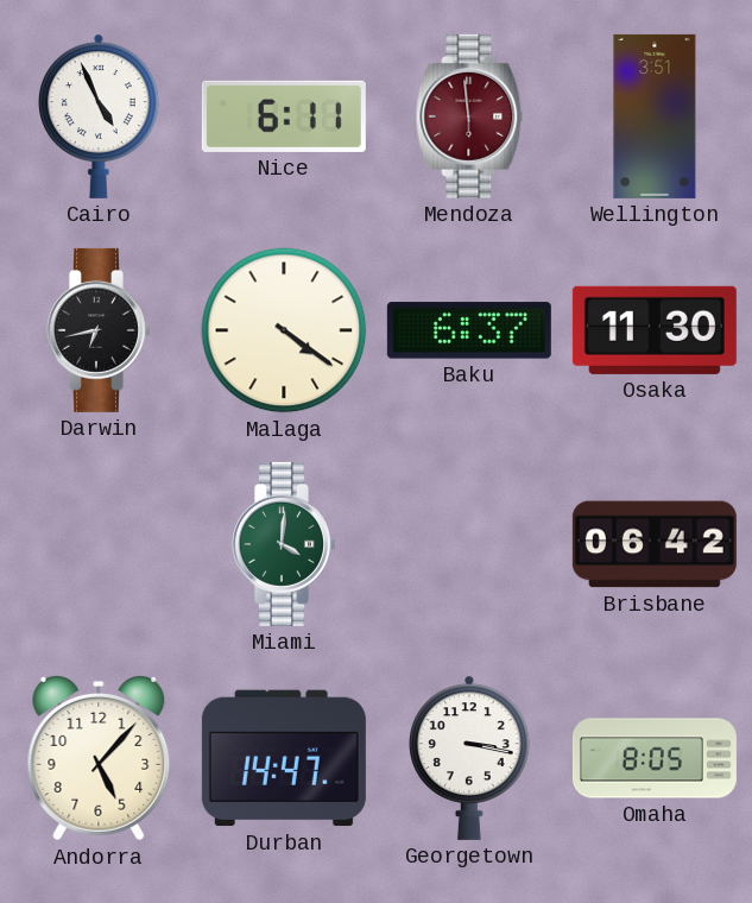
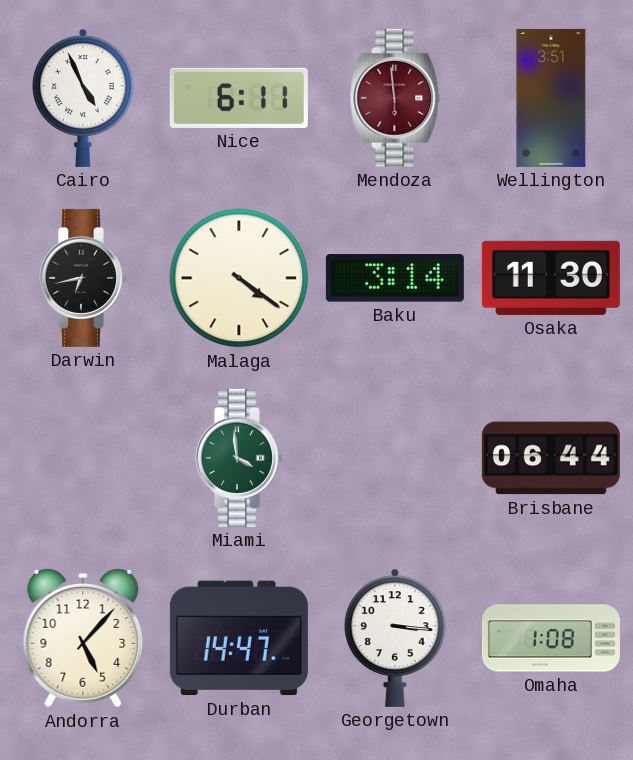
Baku: 6:37 -> 3:14 (395, 278)
Miami: 4:01 -> 3:59 (240, 458)
Brisbane: 06:42 -> 06:44 (551, 458)
Georgetown: 3:17 -> 3:16 (396, 638)
Omaha: 8:05 -> 1:08 (551, 638)
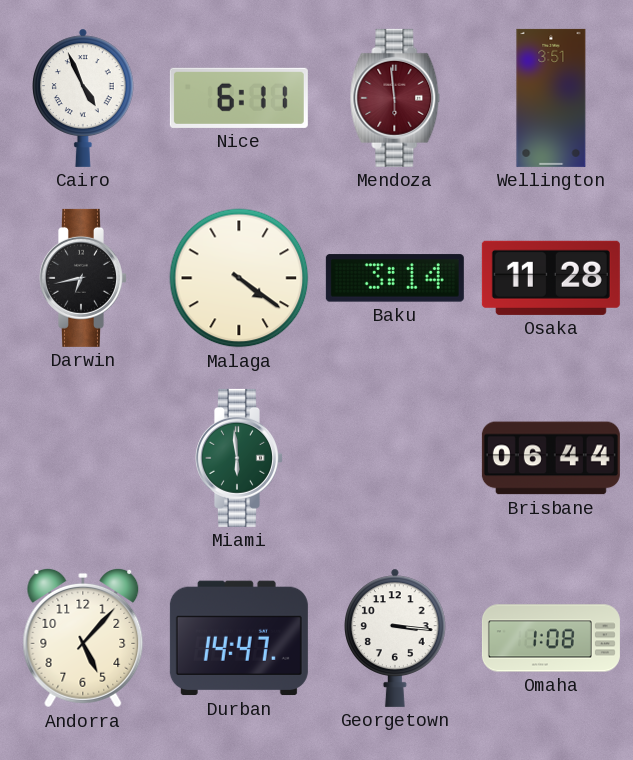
Osaka: 11:30 -> 11:28 (551, 278)
Miami: 3:59 -> 5:59 (240, 458)
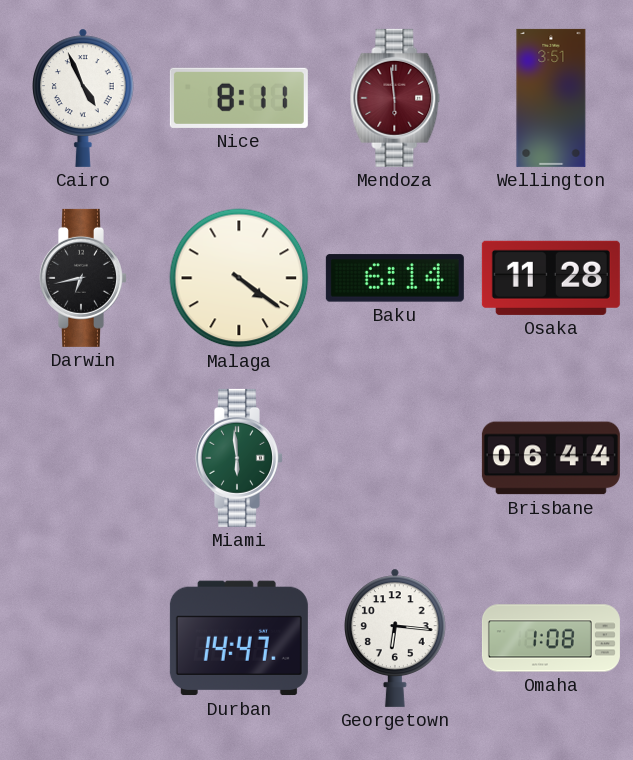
Nice: 6:11 -> 8:11 (239, 98)
Baku: 3:14 -> 6:14 (395, 278)
Andorra: 5:07 -> none (83, 638)
Georgetown: 3:16 -> 6:16 (396, 638)
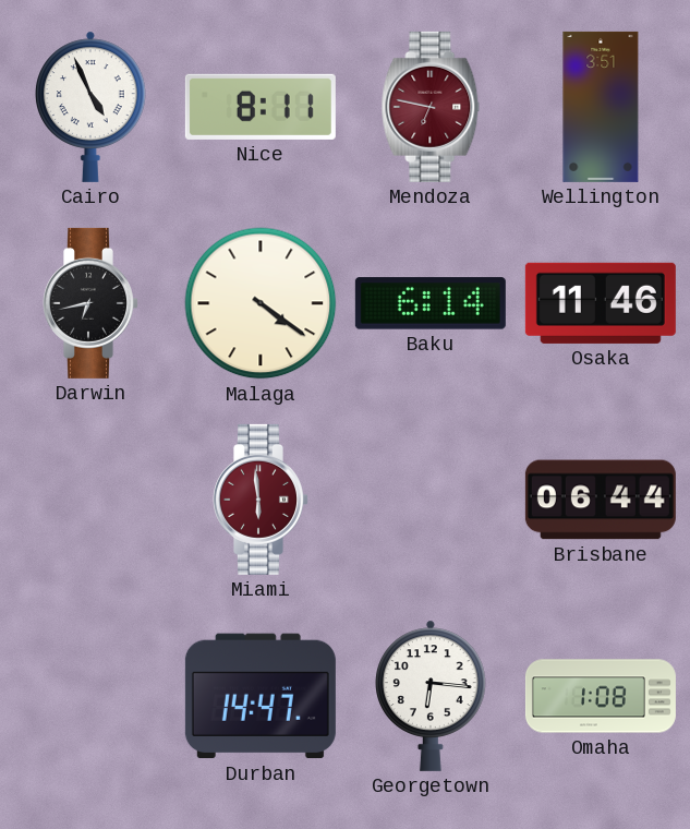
Mendoza: 5:59 -> 6:47 (431, 107)
Osaka: 11:28 -> 11:46 (601, 303)
Miami dial: green -> burgundy (262, 500)
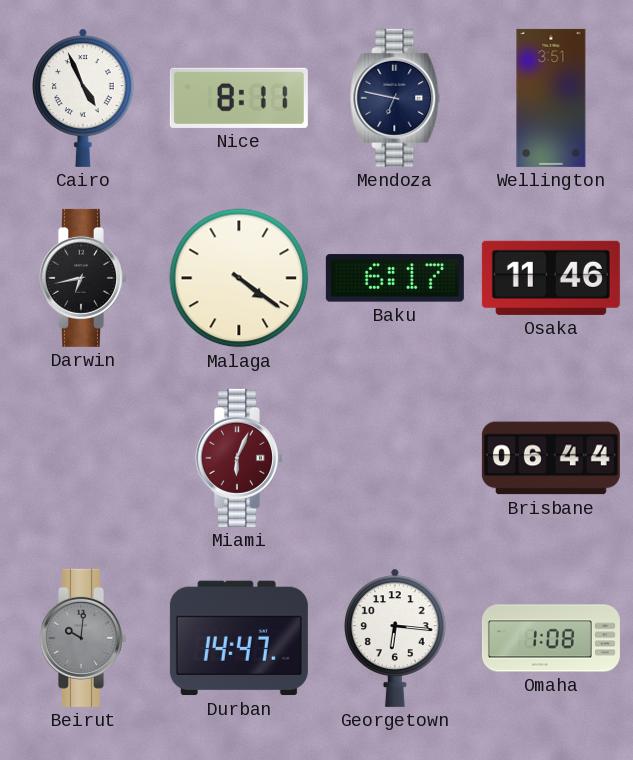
Mendoza dial: burgundy -> navy (395, 98)
Baku: 6:14 -> 6:17 (395, 278)
Miami: 5:59 -> 6:04 (240, 458)
Beirut: none -> 10:01 (84, 638)
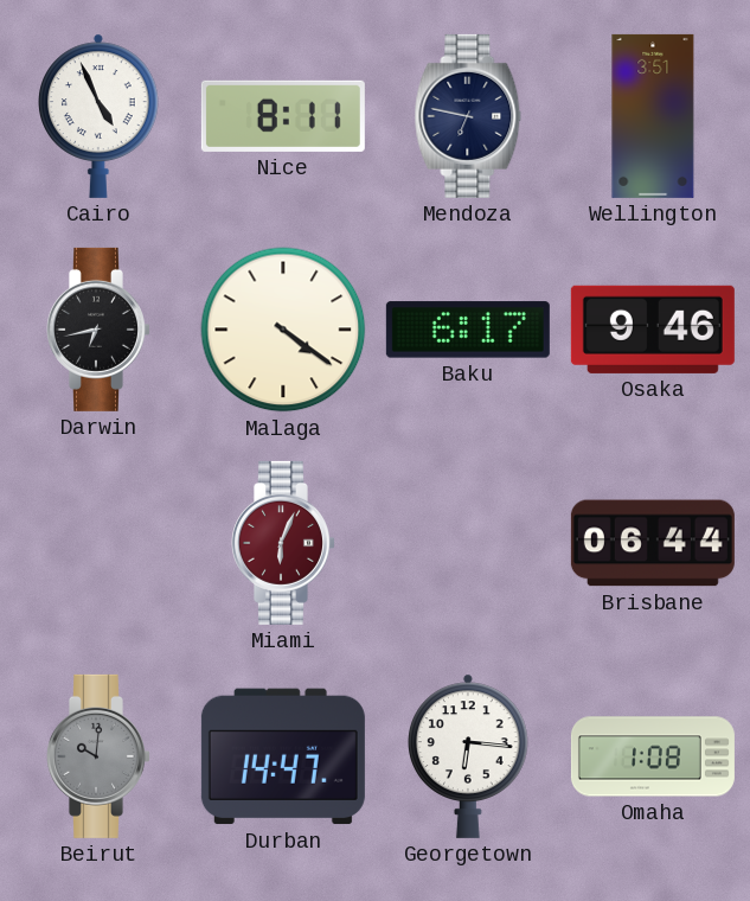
Osaka: 11:46 -> 9:46 (653, 330)
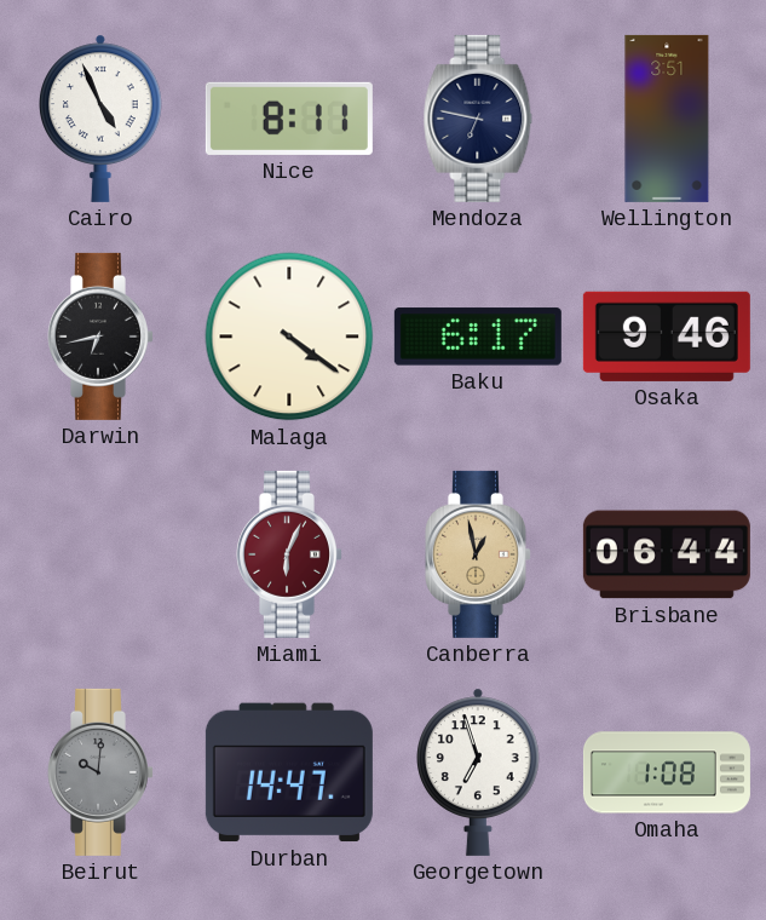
Canberra: none -> 12:58 (479, 554)
Georgetown: 6:16 -> 6:57 (479, 772)
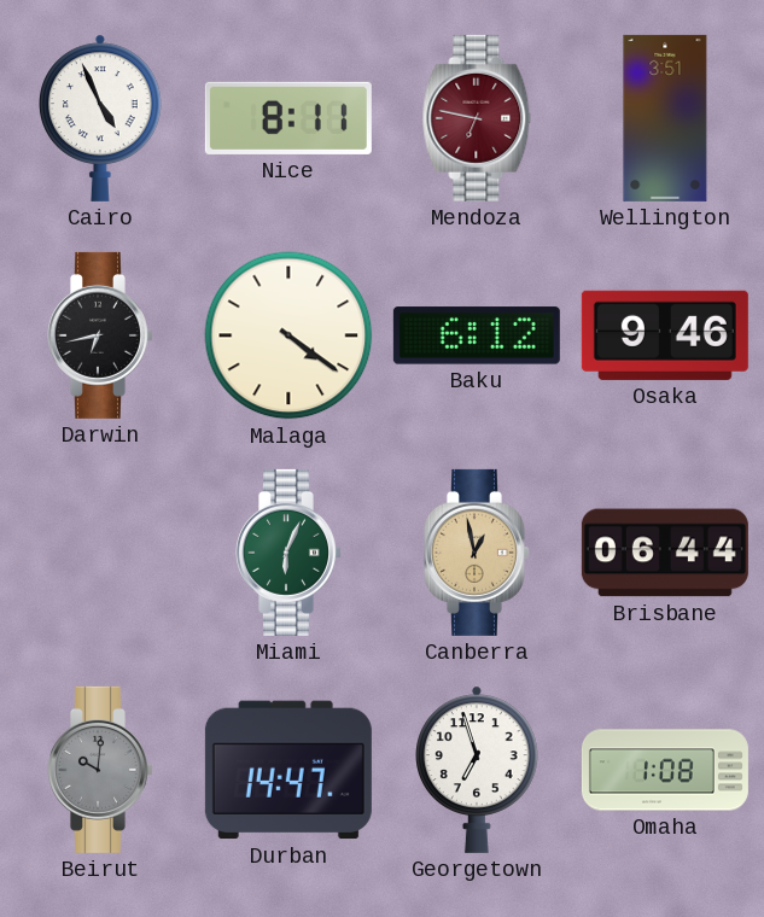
Mendoza dial: navy -> burgundy (477, 118)
Baku: 6:17 -> 6:12 (477, 335)
Miami dial: burgundy -> green (290, 553)
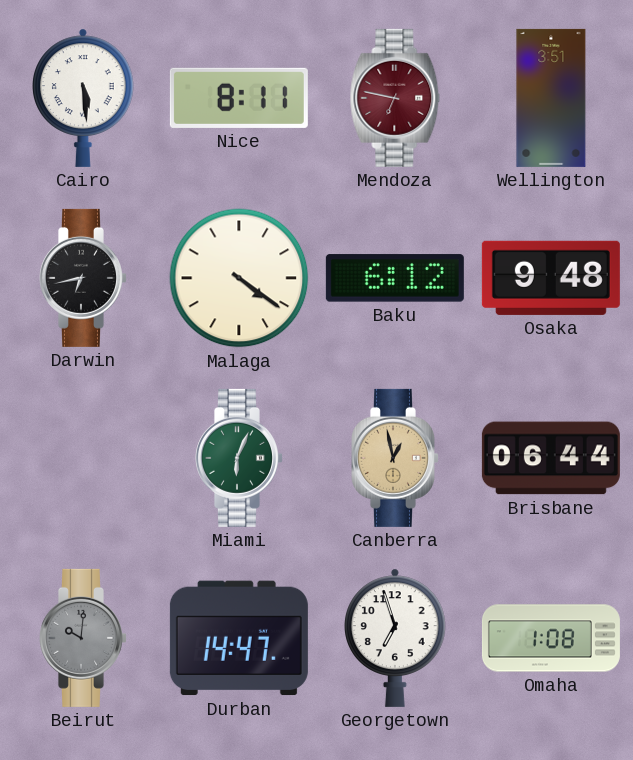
Cairo: 4:56 -> 5:29 (84, 98)
Osaka: 9:46 -> 9:48 (551, 278)
